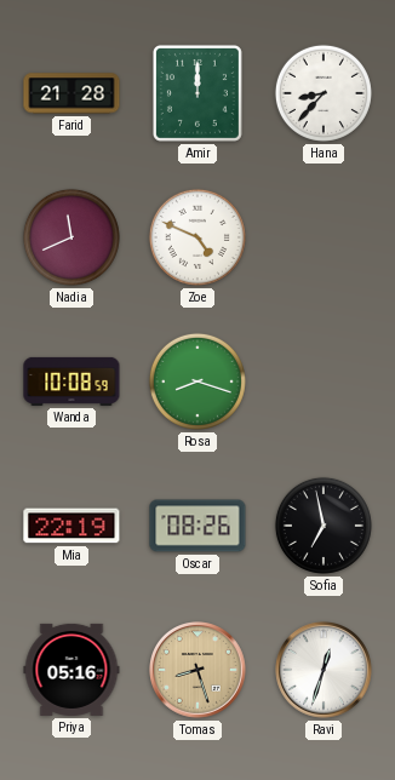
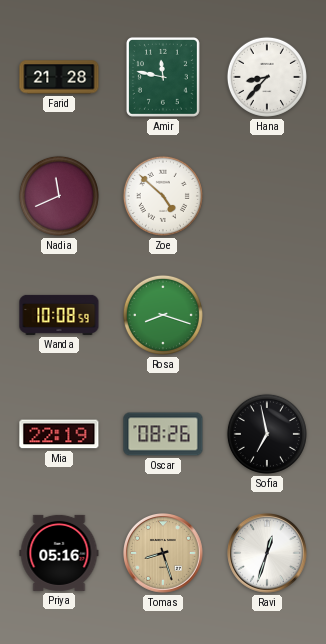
Amir: 12:00 -> 11:47 (163, 77)
Zoe: 4:49 -> 4:52 (163, 196)
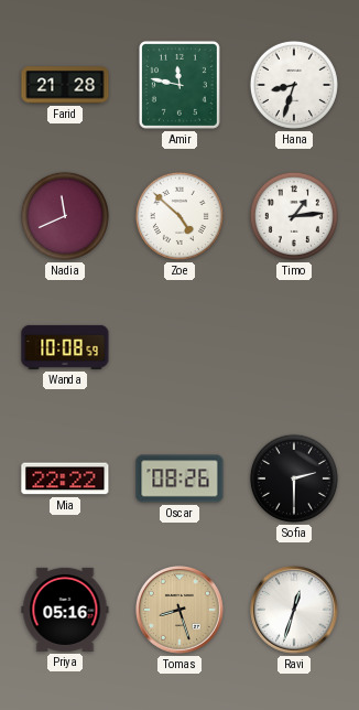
Hana: 8:37 -> 8:33 (294, 85)
Timo: none -> 1:14 (294, 216)
Rosa: 8:18 -> none (163, 315)
Mia: 22:19 -> 22:22 (65, 478)
Sofia: 6:58 -> 2:30 (294, 478)
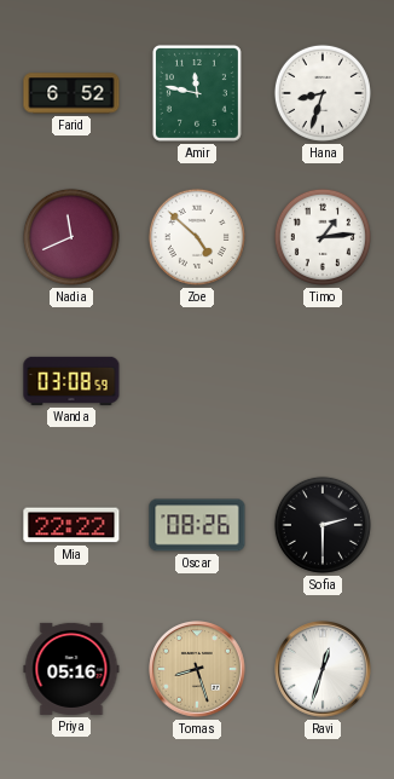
Farid: 21:28 -> 6:52 (71, 93)
Wanda: 10:08 -> 03:08 (71, 381)
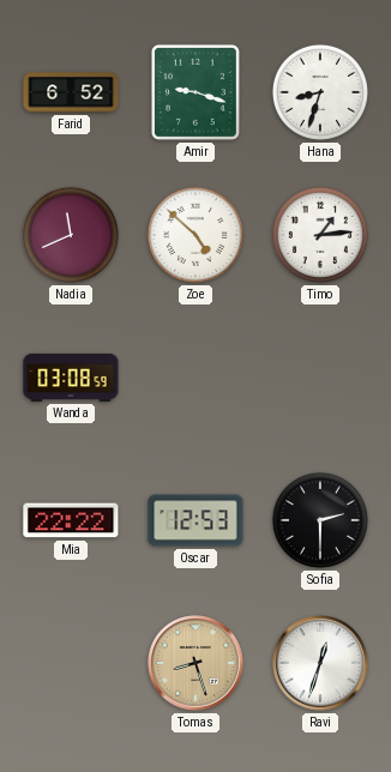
Amir: 11:47 -> 9:18 (195, 92)
Oscar: 08:26 -> 12:53 (195, 520)
Priya: 05:16 -> none (71, 669)
